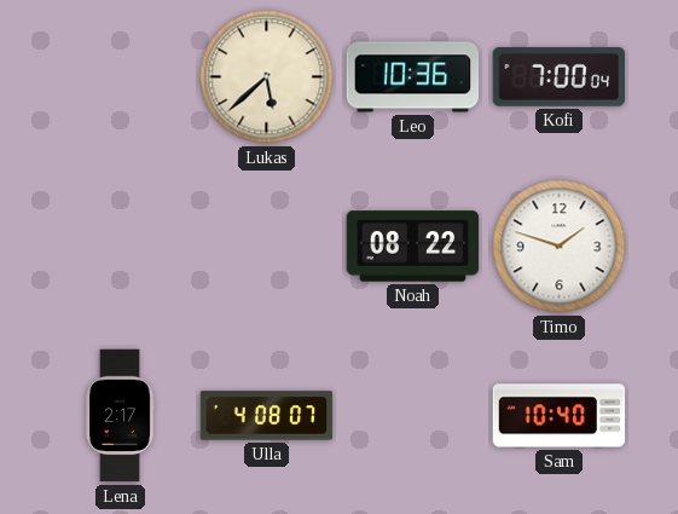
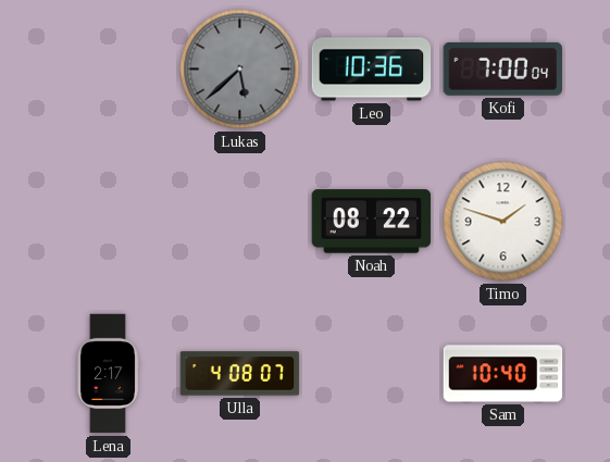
Lukas dial: cream -> grey (240, 70)
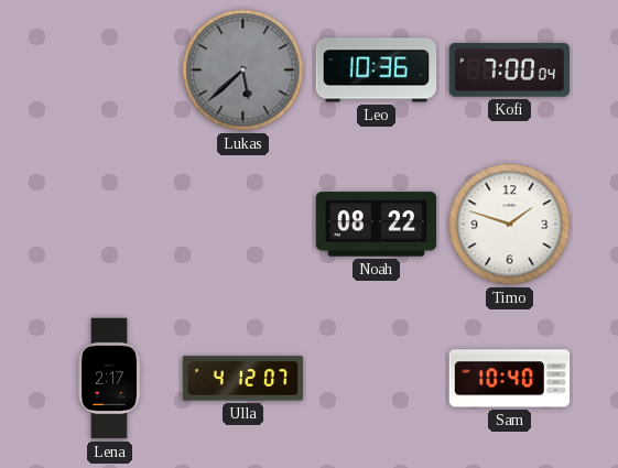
Ulla: 4:08 -> 4:12 (243, 379)
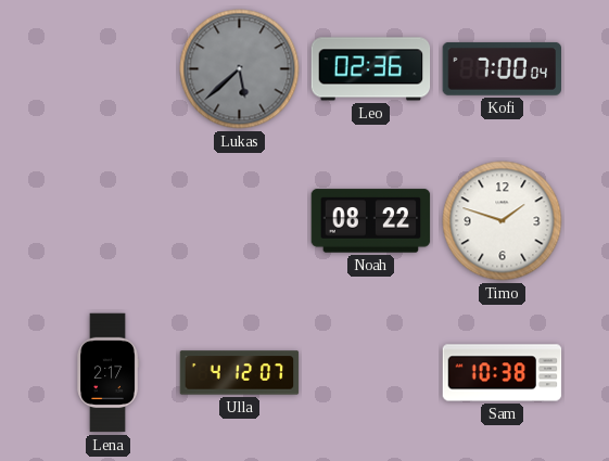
Leo: 10:36 -> 02:36 (371, 69)
Sam: 10:40 -> 10:38 (503, 373)
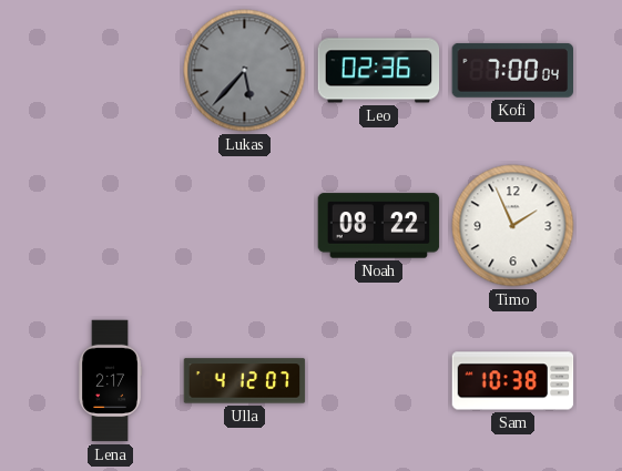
Lukas: 5:38 -> 5:37 (245, 71)
Timo: 1:48 -> 1:56 (513, 226)
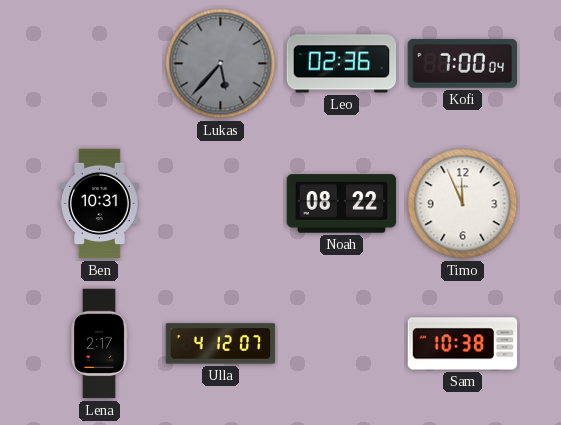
Ben: none -> 10:31 (100, 204)
Timo: 1:56 -> 11:56 (463, 204)
